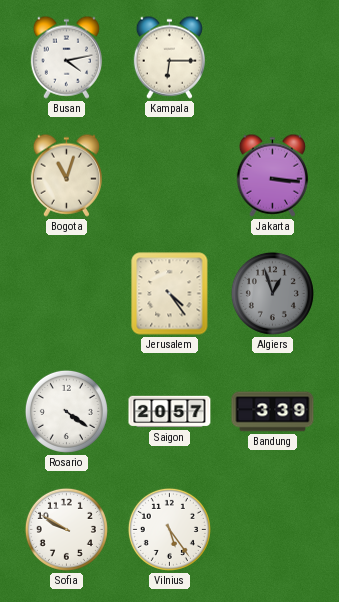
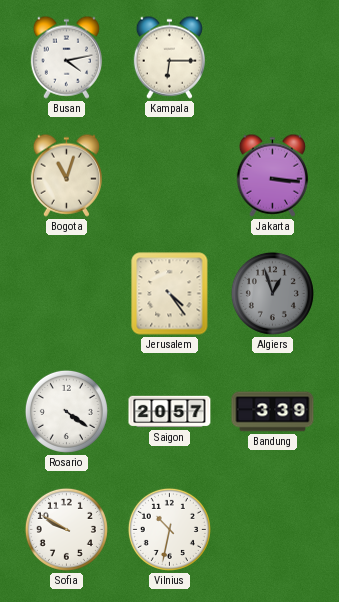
Vilnius: 5:24 -> 10:32 (169, 529)
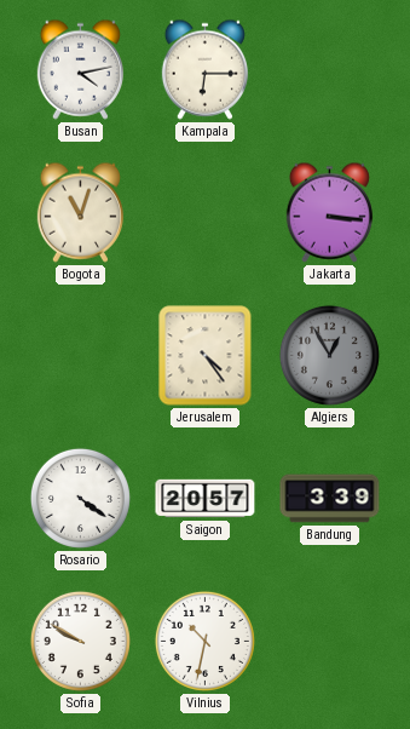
Algiers: 12:57 -> 12:55 (329, 355)
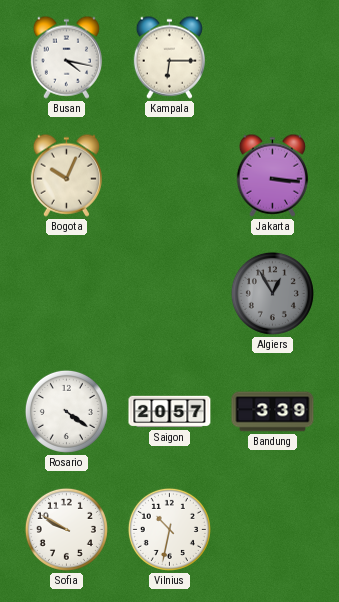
Busan: 4:13 -> 4:17 (66, 57)
Bogota: 11:03 -> 10:04 (66, 175)
Jerusalem: 4:24 -> none (206, 356)
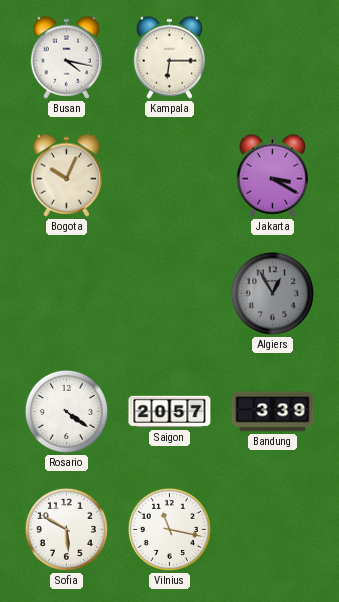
Jakarta: 3:16 -> 3:20 (272, 175)
Sofia: 9:50 -> 5:50 (66, 529)
Vilnius: 10:32 -> 11:17 (169, 529)
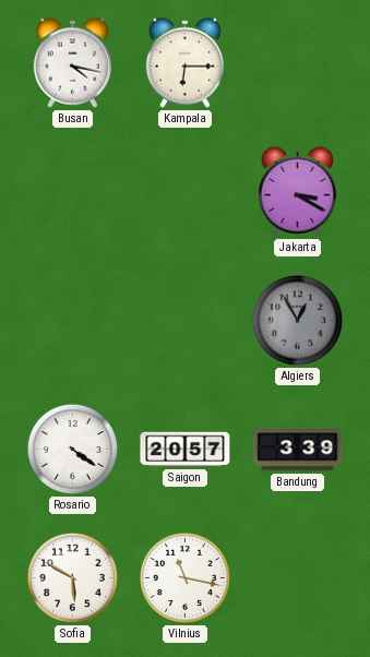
Bogota: 10:04 -> none (66, 175)
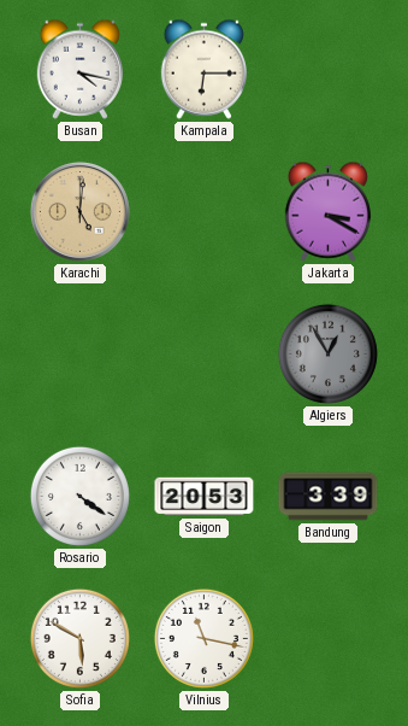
Karachi: none -> 5:01 (79, 211)
Saigon: 20:57 -> 20:53 (205, 497)
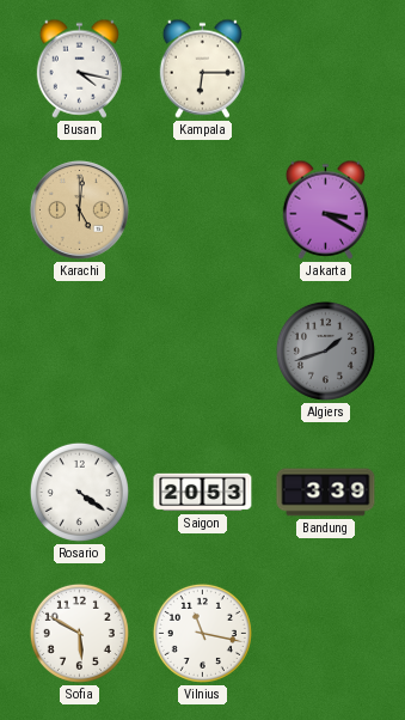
Algiers: 12:55 -> 1:42 (325, 350)
